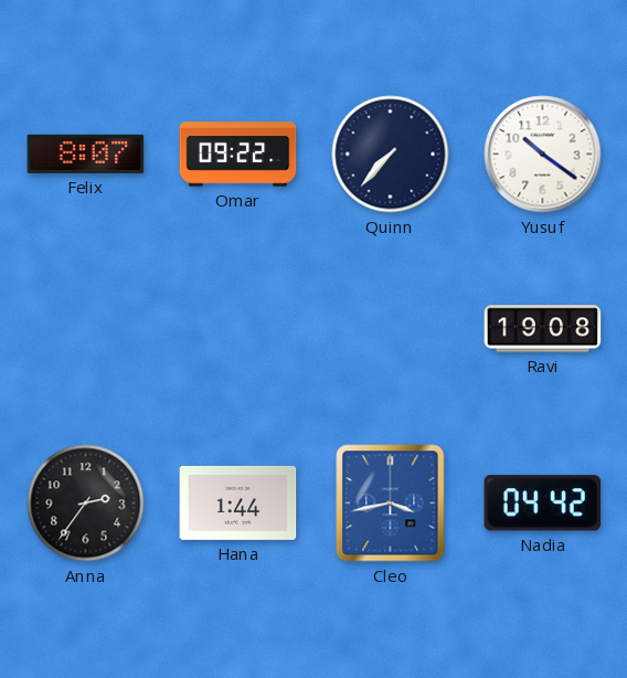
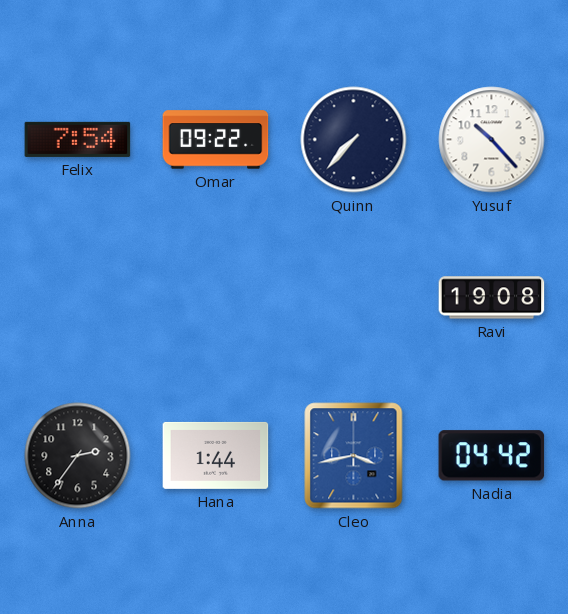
Felix: 8:07 -> 7:54 (78, 139)
Yusuf: 10:21 -> 10:23 (492, 140)
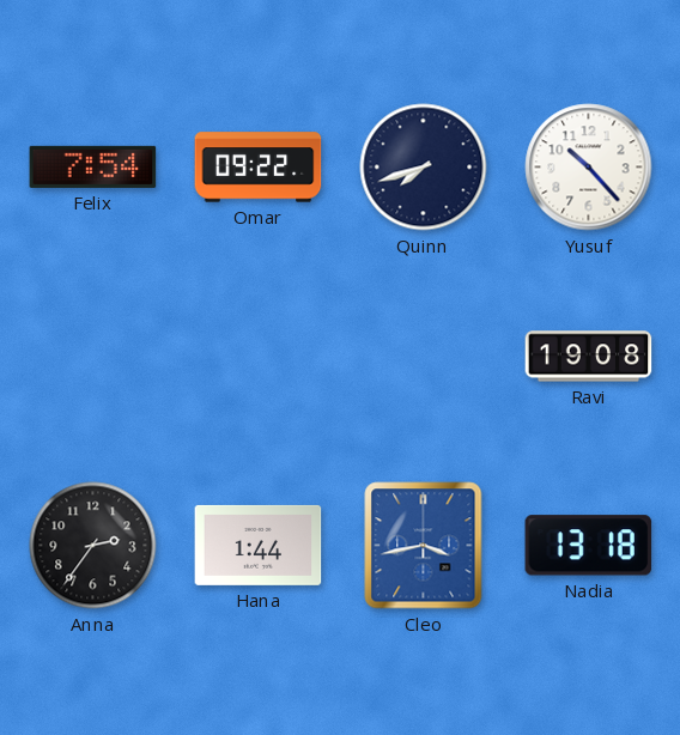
Quinn: 7:37 -> 7:42 (424, 168)
Nadia: 04:42 -> 13:18 (589, 546)
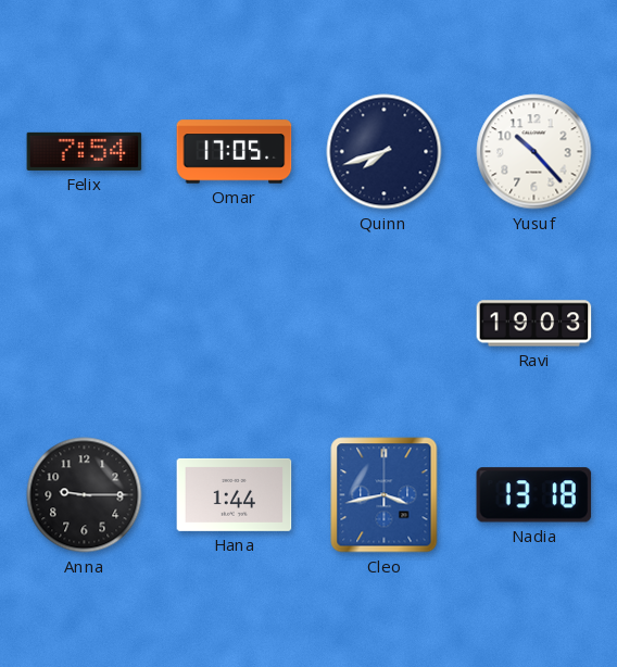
Omar: 09:22 -> 17:05 (235, 152)
Ravi: 19:08 -> 19:03 (534, 324)
Anna: 2:36 -> 9:15 (85, 495)
